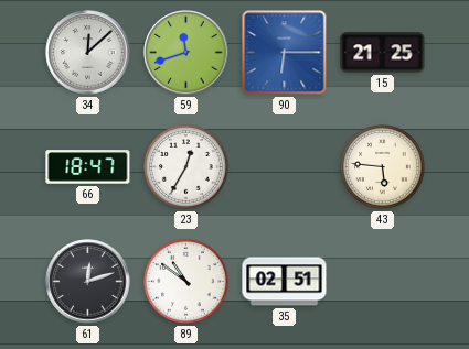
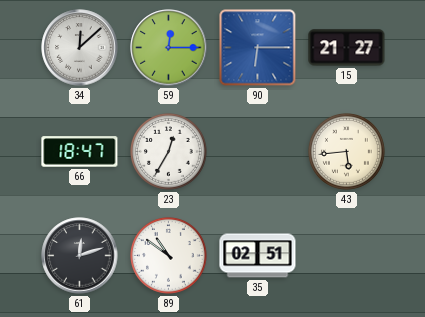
59: 11:42 -> 12:15 (169, 48)
15: 21:25 -> 21:27 (347, 48)
43: 5:46 -> 5:44 (347, 152)
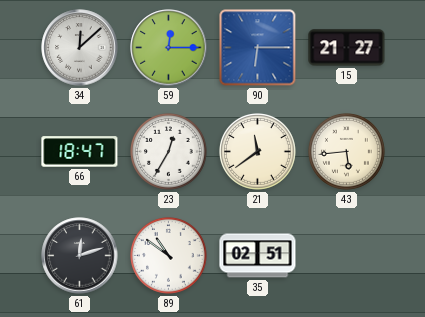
21: none -> 11:39 (258, 152)
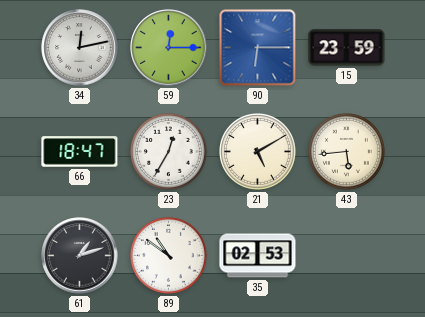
34: 12:08 -> 12:13 (80, 48)
15: 21:27 -> 23:59 (347, 48)
21: 11:39 -> 5:10 (258, 152)
61: 12:12 -> 1:12 (80, 256)
35: 02:51 -> 02:53 (258, 256)
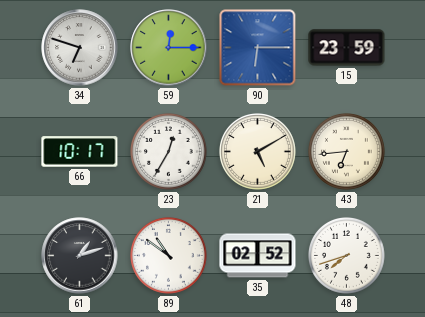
34: 12:13 -> 6:48 (80, 48)
66: 18:47 -> 10:17 (80, 152)
43: 5:44 -> 6:44 (347, 152)
35: 02:53 -> 02:52 (258, 256)
48: none -> 7:42 (347, 256)
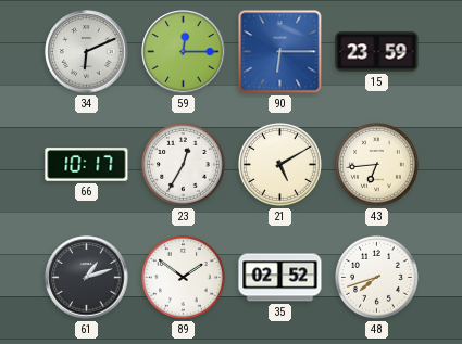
34: 6:48 -> 6:11 (87, 52)
89: 10:51 -> 1:51 (184, 278)
